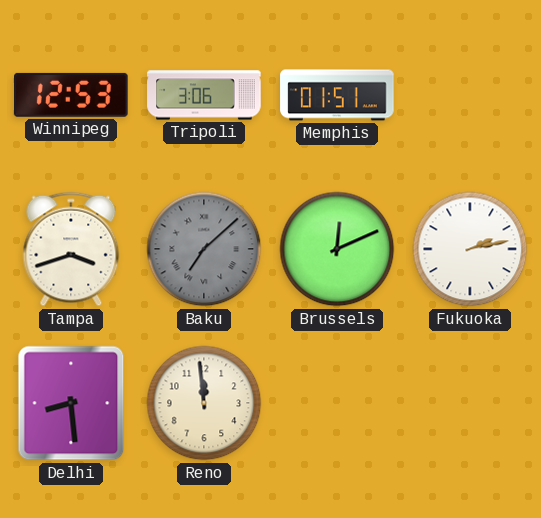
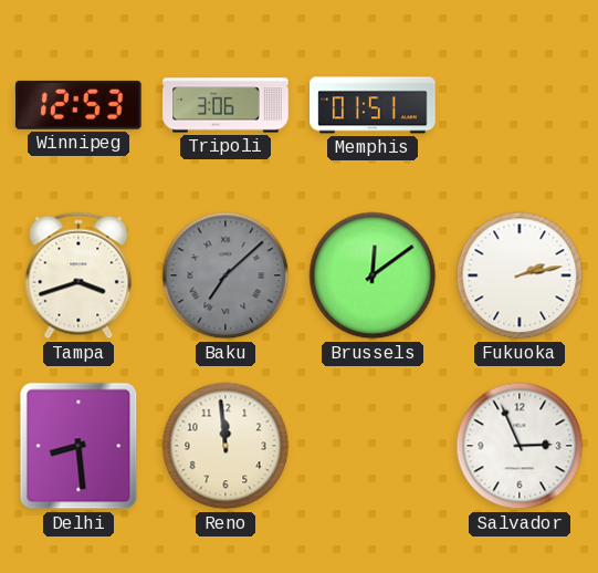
Brussels: 12:11 -> 12:09 (373, 275)
Salvador: none -> 2:56 (520, 446)
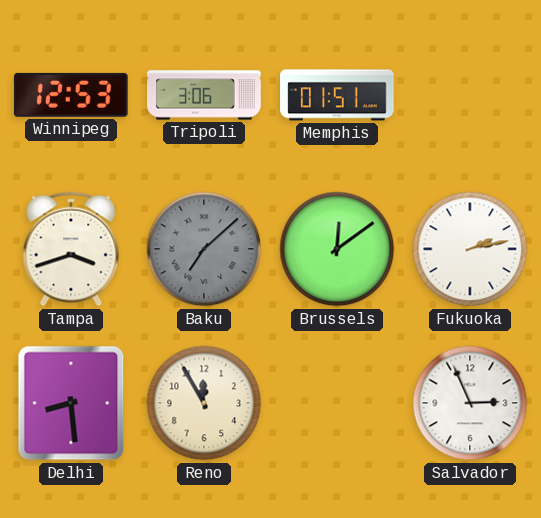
Reno: 11:59 -> 11:55 (204, 403)
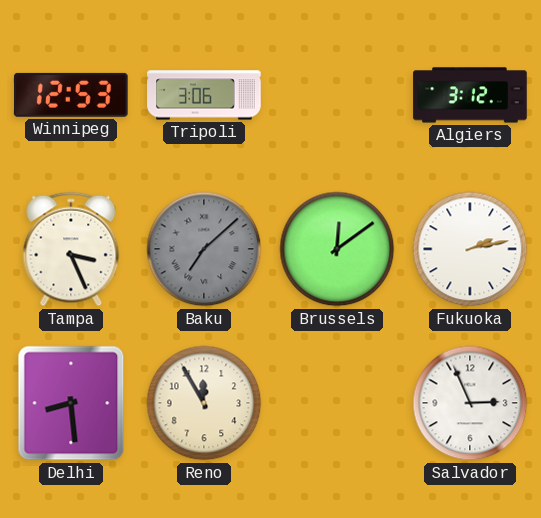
Memphis: 01:51 -> none (337, 95)
Algiers: none -> 3:12 (470, 95)
Tampa: 3:42 -> 3:26 (71, 249)
